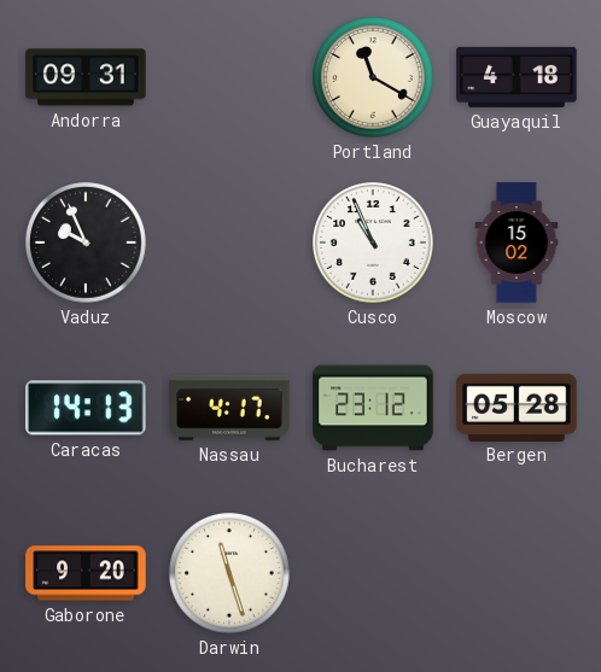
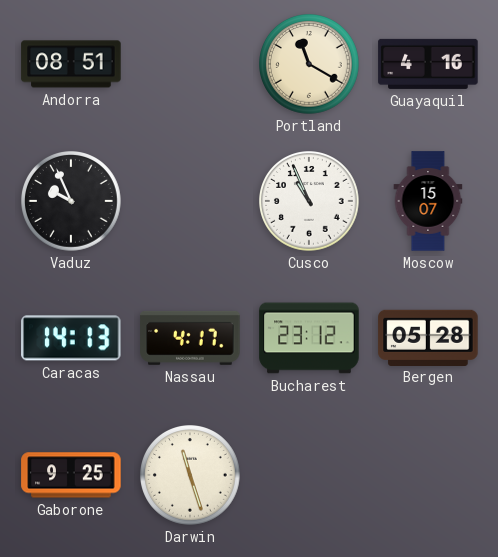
Andorra: 09:31 -> 08:51 (71, 64)
Guayaquil: 4:18 -> 4:16 (428, 64)
Moscow: 15:02 -> 15:07 (428, 201)
Gaborone: 9:20 -> 9:25 (71, 475)
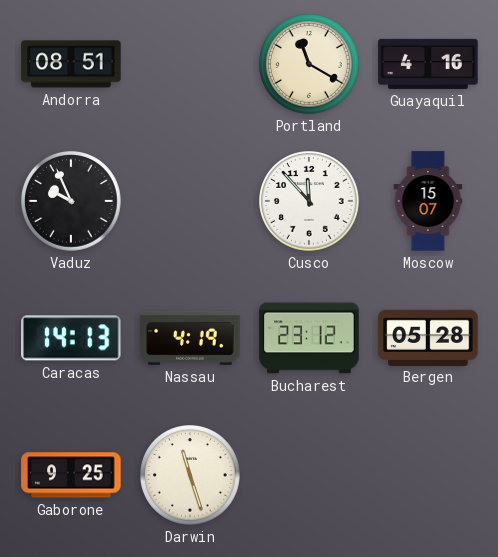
Cusco: 10:56 -> 11:53 (310, 202)
Nassau: 4:17 -> 4:19 (190, 338)
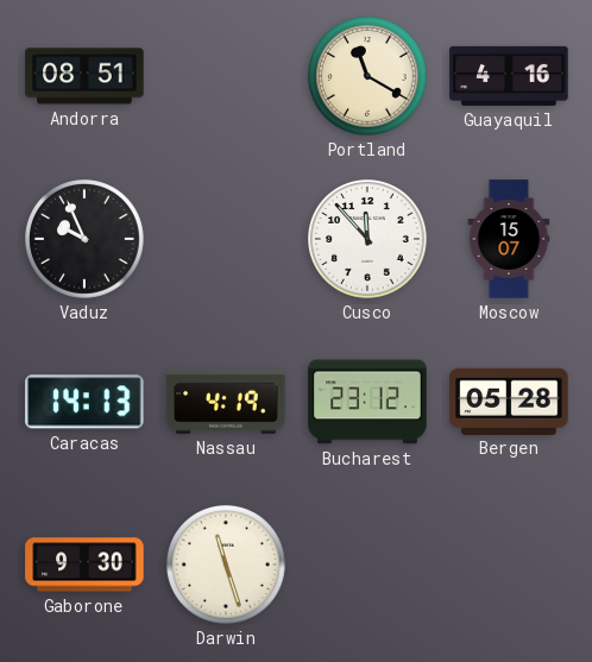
Gaborone: 9:25 -> 9:30 (84, 565)
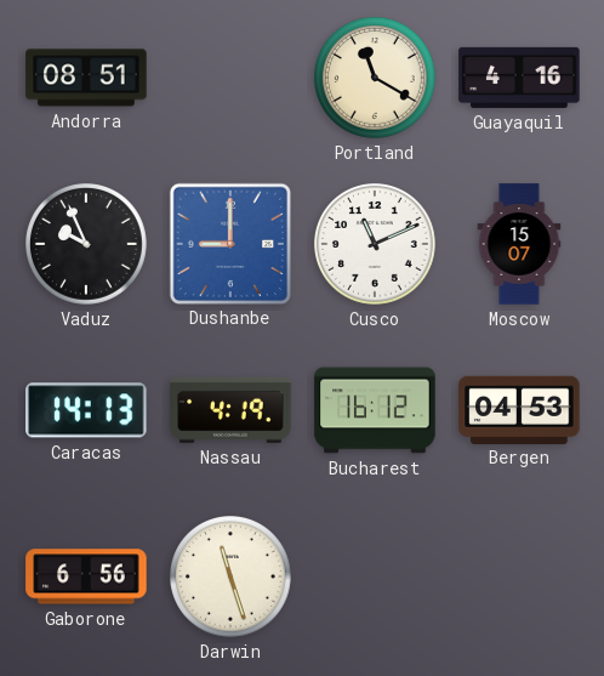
Dushanbe: none -> 9:00 (229, 243)
Cusco: 11:53 -> 11:11 (376, 245)
Bucharest: 23:12 -> 16:12 (375, 410)
Bergen: 05:28 -> 04:53 (519, 409)
Gaborone: 9:30 -> 6:56 (86, 576)
